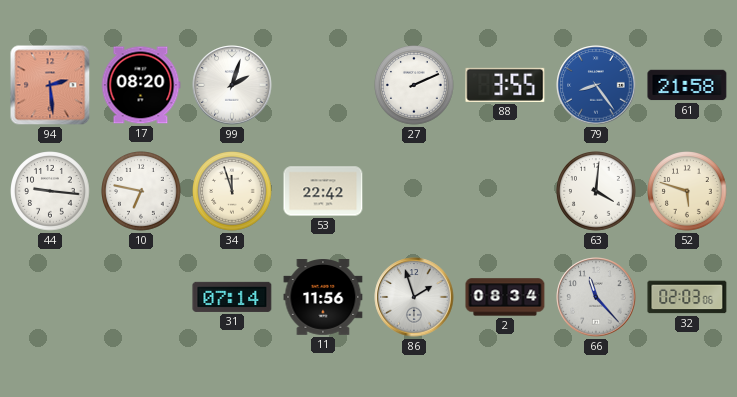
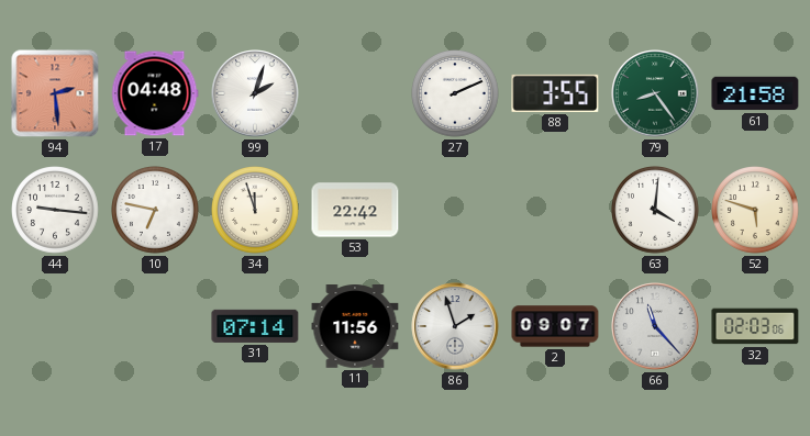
17: 08:20 -> 04:48 (155, 93)
79 dial: blue -> green (655, 93)
2: 08:34 -> 09:07 (555, 326)
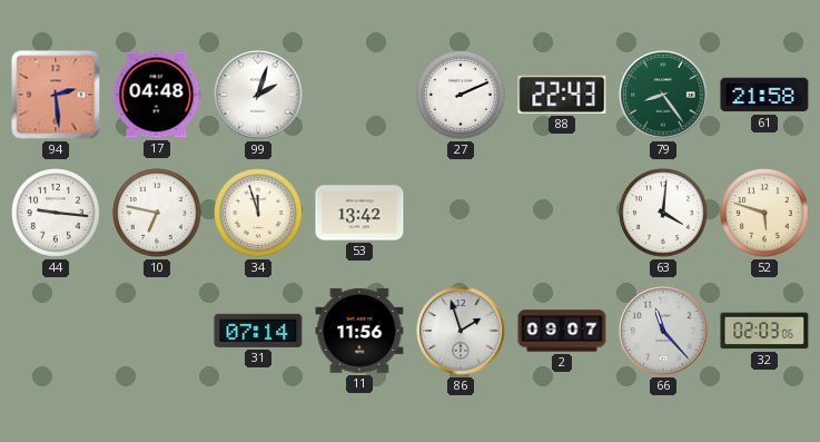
88: 3:55 -> 22:43 (562, 95)
53: 22:42 -> 13:42 (359, 213)
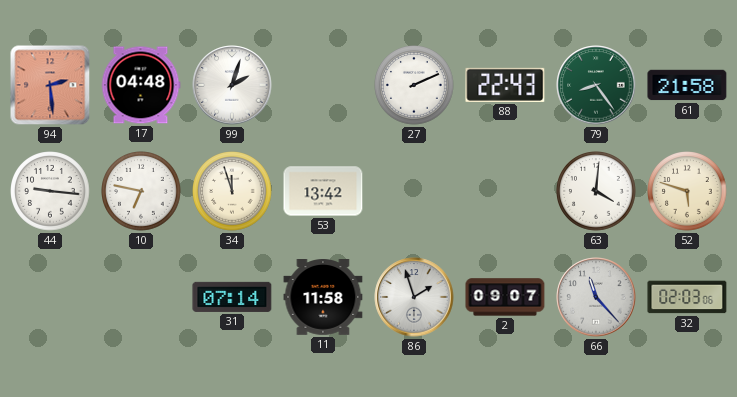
11: 11:56 -> 11:58 (323, 298)
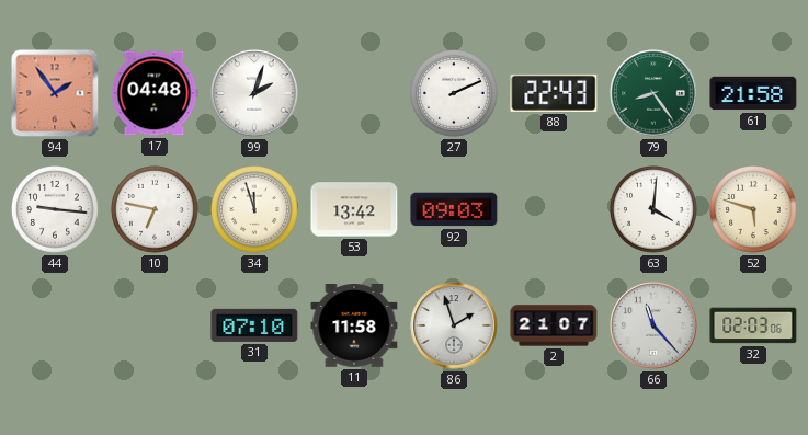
94: 2:29 -> 1:54 (55, 93)
92: none -> 09:03 (454, 209)
31: 07:14 -> 07:10 (254, 325)
2: 09:07 -> 21:07 (554, 325)
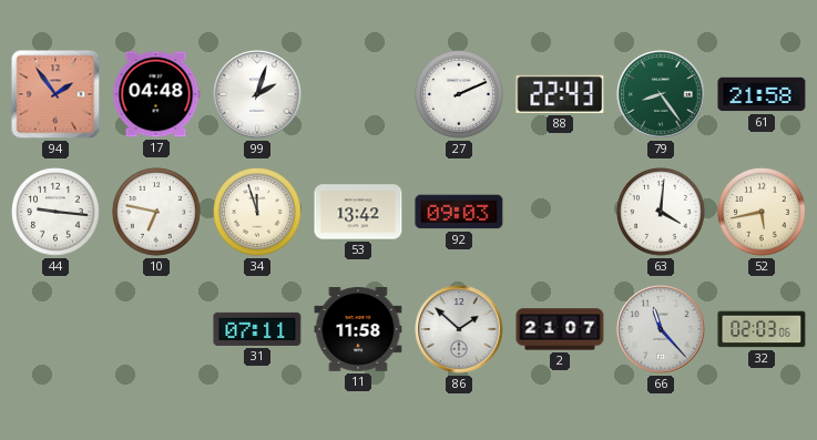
52: 5:48 -> 5:43 (762, 212)
31: 07:10 -> 07:11 (257, 329)
86: 1:57 -> 1:52 (459, 329)
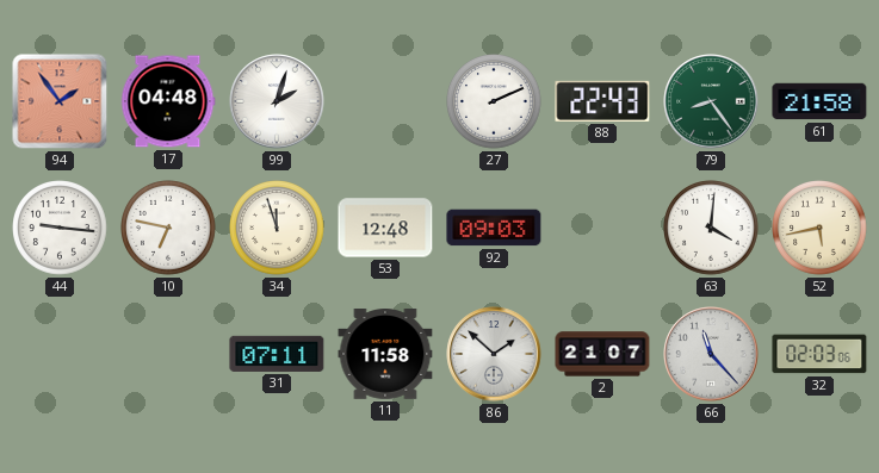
53: 13:42 -> 12:48 (385, 228)
